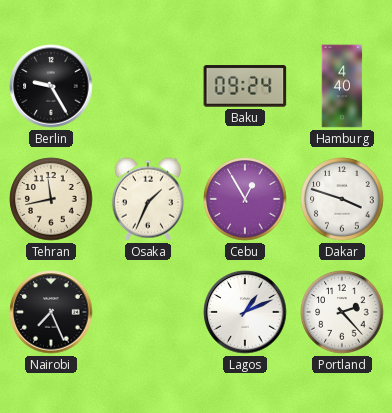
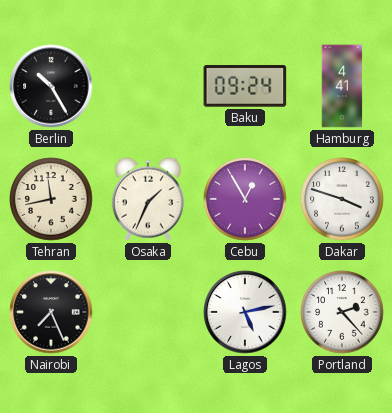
Berlin: 9:25 -> 10:25 (51, 86)
Hamburg: 4:40 -> 4:41 (342, 86)
Lagos: 1:11 -> 5:13 (245, 312)
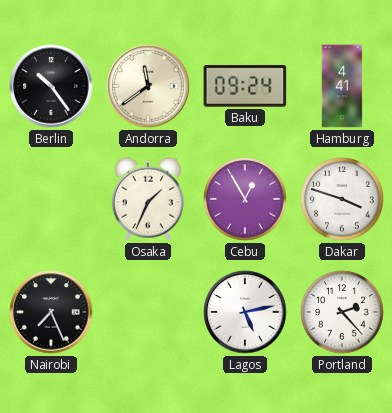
Berlin: 10:25 -> 10:24 (51, 86)
Andorra: none -> 11:39 (148, 86)
Tehran: 11:43 -> none (51, 199)
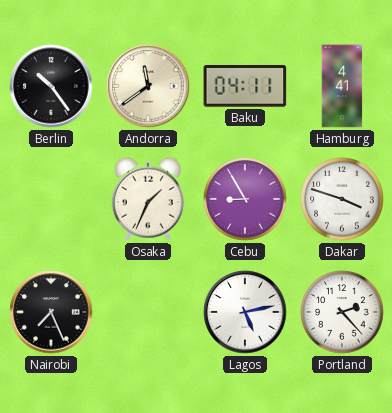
Baku: 09:24 -> 04:11 (245, 86)
Cebu: 12:55 -> 8:55 (245, 199)
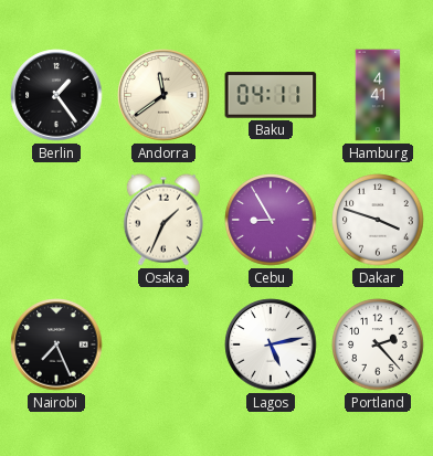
Berlin: 10:24 -> 1:24 (56, 95)
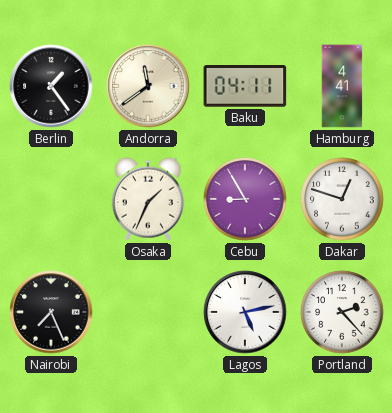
Dakar: 3:48 -> 12:48 (342, 199)
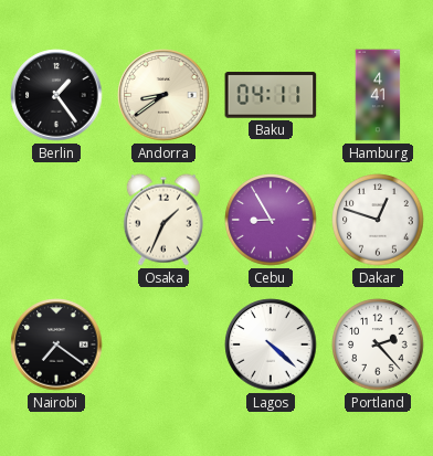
Andorra: 11:39 -> 8:39 (163, 95)
Nairobi: 7:26 -> 7:21 (56, 344)
Lagos: 5:13 -> 4:22 (271, 344)
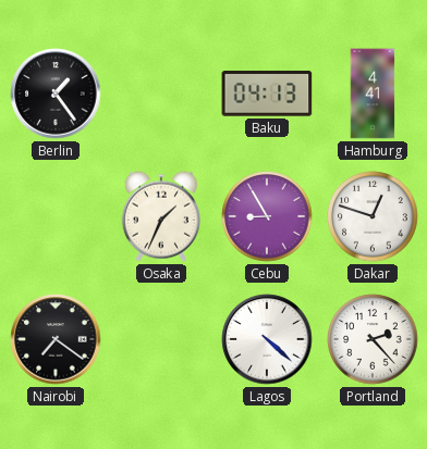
Andorra: 8:39 -> none (163, 95)
Baku: 04:11 -> 04:13 (267, 93)
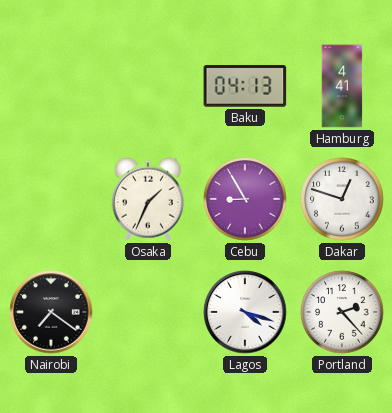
Berlin: 1:24 -> none (56, 93)
Lagos: 4:22 -> 4:18 (245, 312)
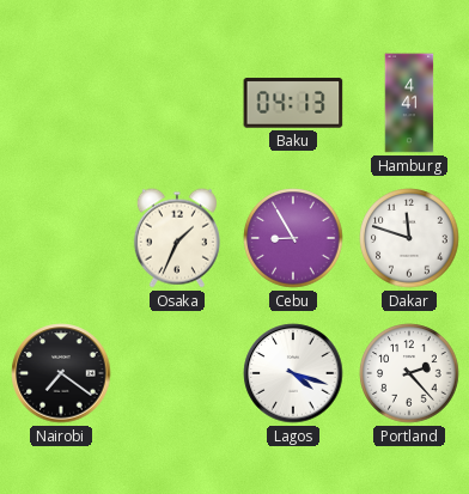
Dakar: 12:48 -> 11:48 (409, 238)
